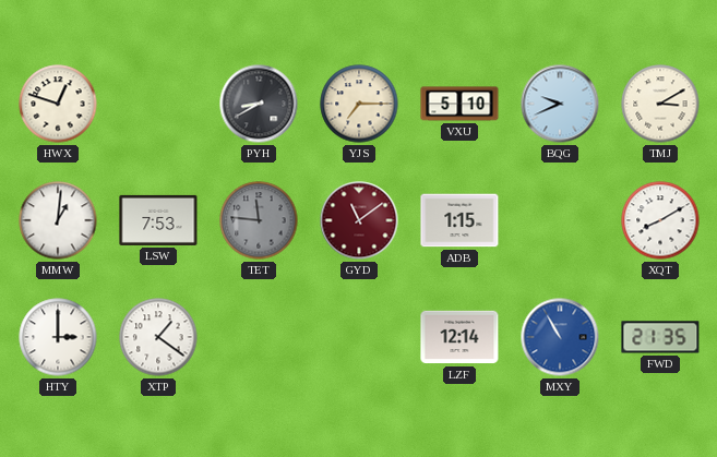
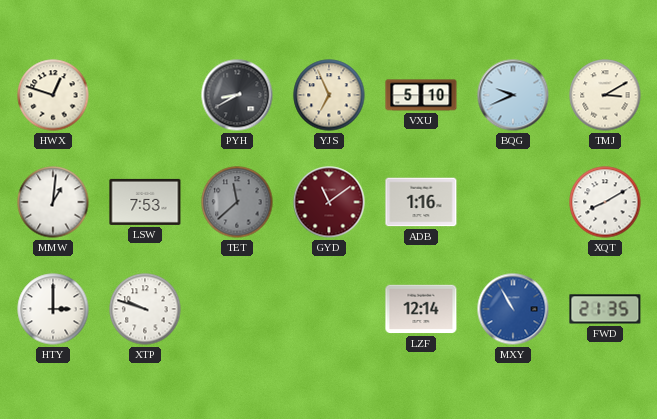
YJS: 7:15 -> 6:56 (329, 95)
TET: 11:46 -> 11:38 (237, 202)
ADB: 1:15 -> 1:16 (421, 202)
XTP: 1:21 -> 9:48 (145, 309)
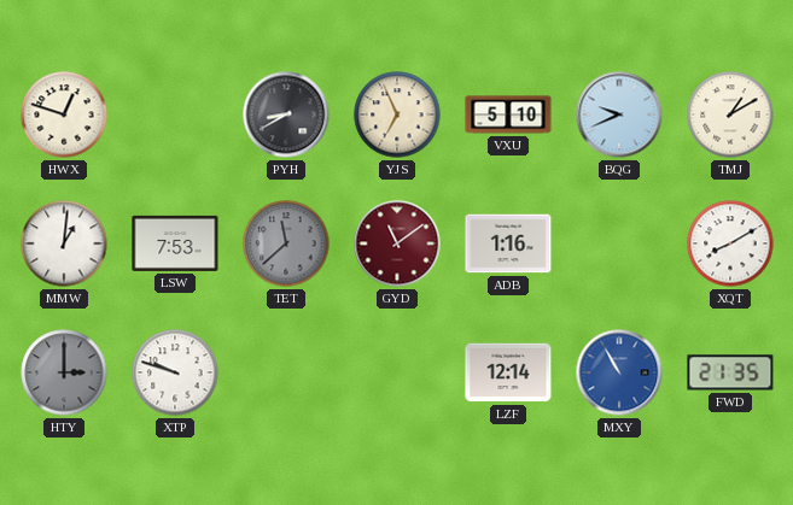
TMJ: 3:10 -> 1:10 (730, 114)
HTY dial: white -> grey (64, 372)
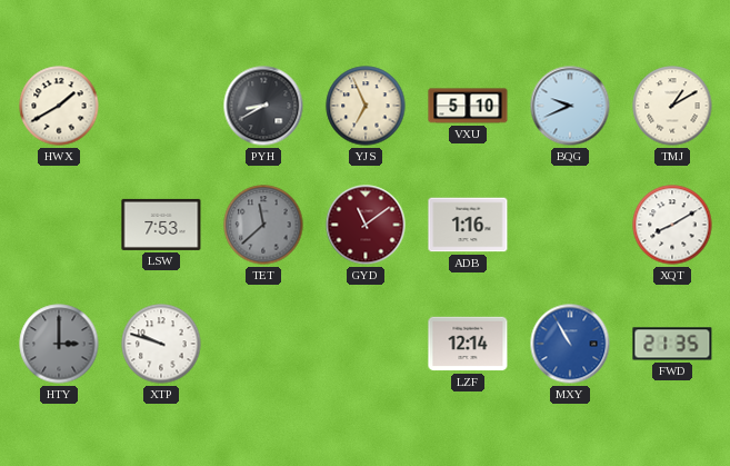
HWX: 12:48 -> 1:40 (59, 106)
MMW: 1:01 -> none (64, 243)
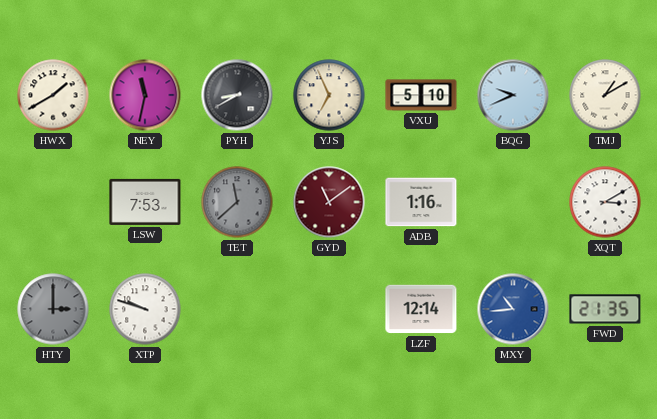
NEY: none -> 11:32 (145, 95)
XQT: 8:10 -> 3:10 (605, 202)
MXY: 10:55 -> 10:44 (513, 309)
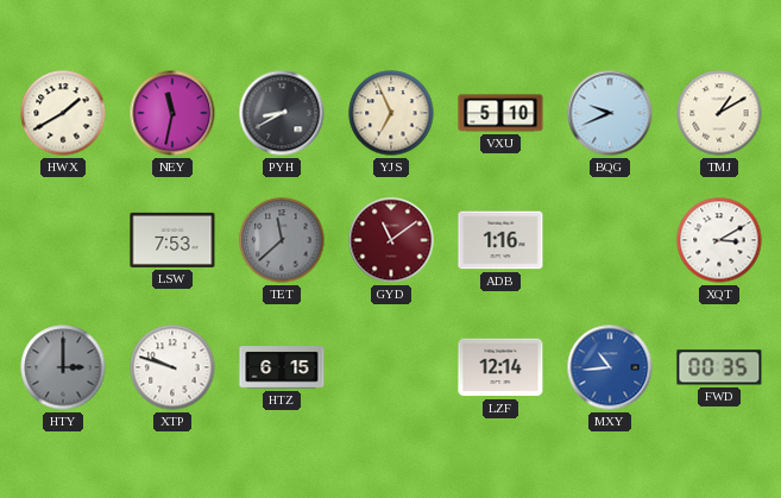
HTZ: none -> 6:15 (282, 367)
FWD: 21:35 -> 00:35 (719, 367)
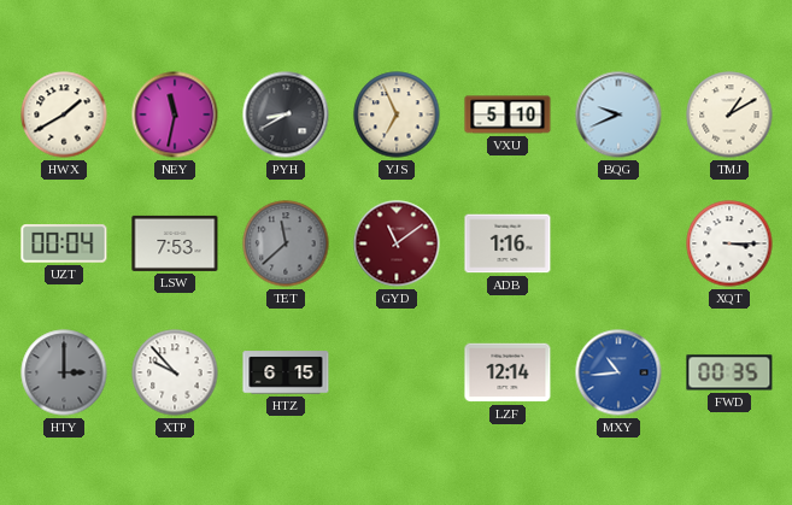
UZT: none -> 00:04 (64, 243)
XQT: 3:10 -> 3:15 (729, 243)
XTP: 9:48 -> 9:53 (175, 372)
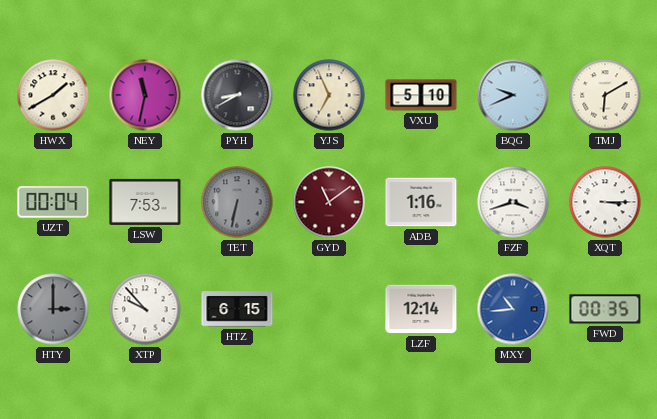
TMJ: 1:10 -> 6:10 (605, 95)
TET: 11:38 -> 6:32 (237, 202)
FZF: none -> 3:42 (513, 202)
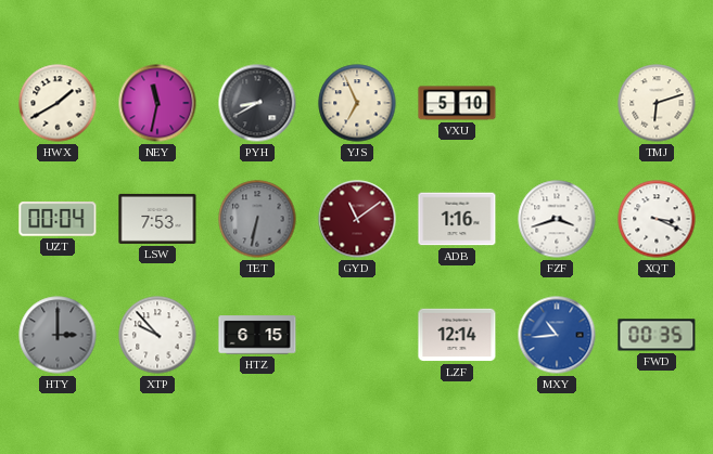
BQG: 9:41 -> none (513, 95)
TMJ: 6:10 -> 6:12 (657, 103)
XQT: 3:15 -> 3:19 (657, 219)
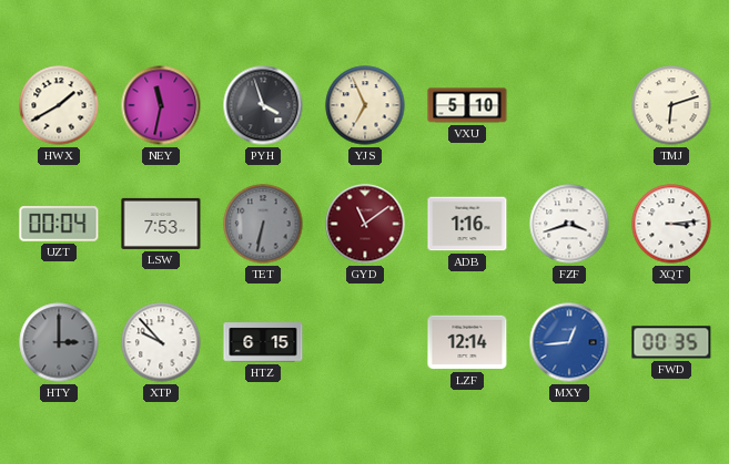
PYH: 8:40 -> 3:57 (263, 105)
XQT: 3:19 -> 3:14 (671, 224)
MXY: 10:44 -> 12:44 (569, 342)
